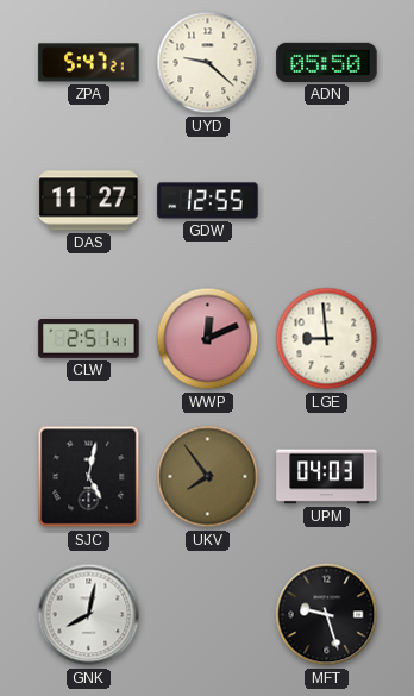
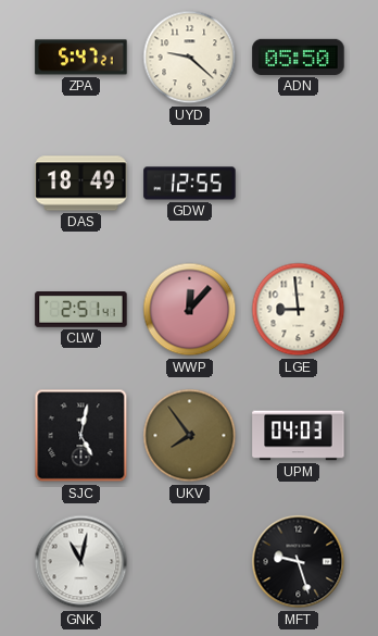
DAS: 11:27 -> 18:49 (81, 184)
WWP: 12:11 -> 12:07 (190, 310)
GNK: 8:02 -> 11:02 (81, 562)
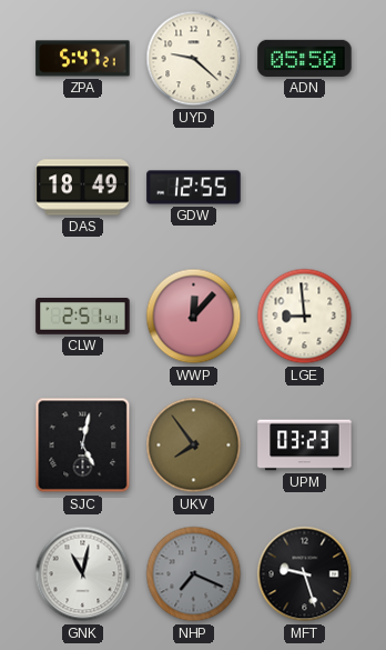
UPM: 04:03 -> 03:23 (305, 446)
NHP: none -> 7:19 (194, 574)
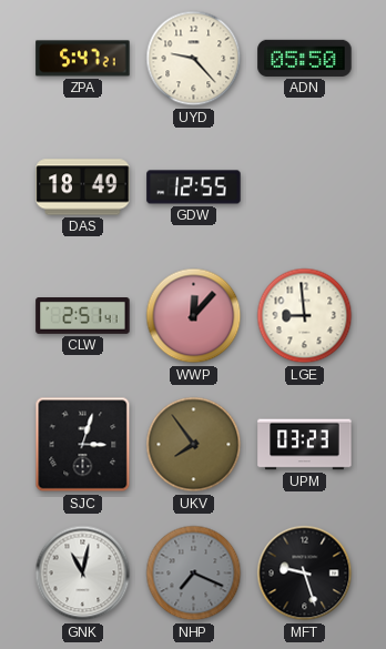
UYD: 9:22 -> 9:23 (194, 59)
SJC: 5:02 -> 3:03 (83, 445)
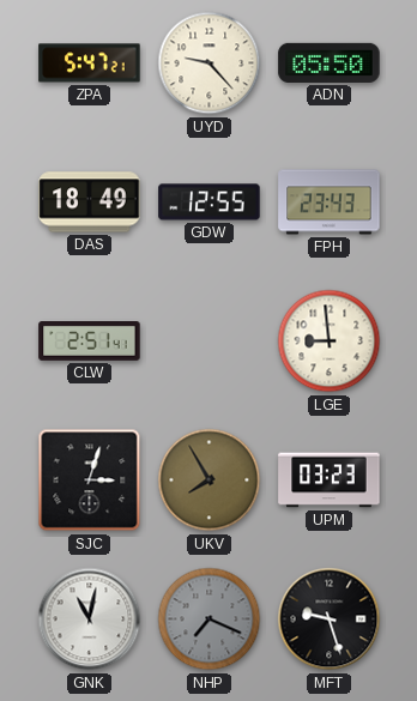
FPH: none -> 23:43 (330, 203)
WWP: 12:07 -> none (194, 316)
UKV: 7:54 -> 7:55 (210, 481)
